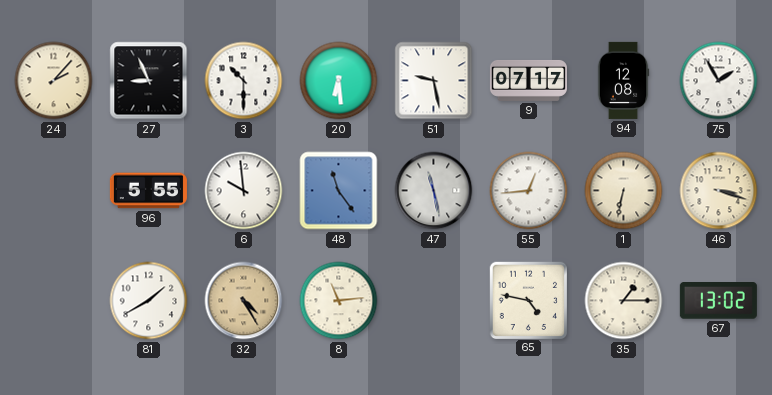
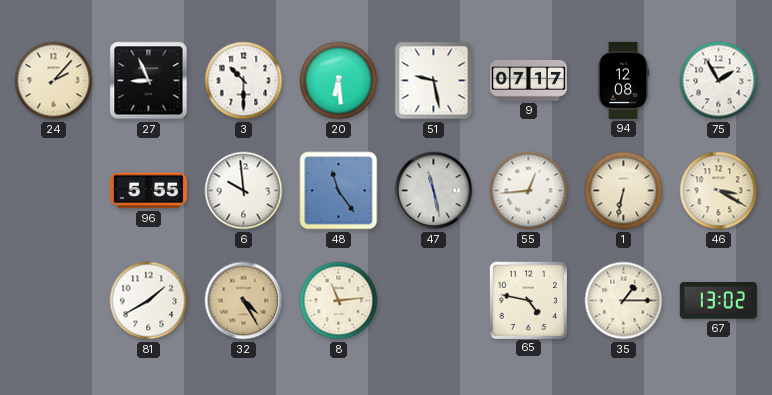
46: 3:18 -> 3:20 (719, 191)
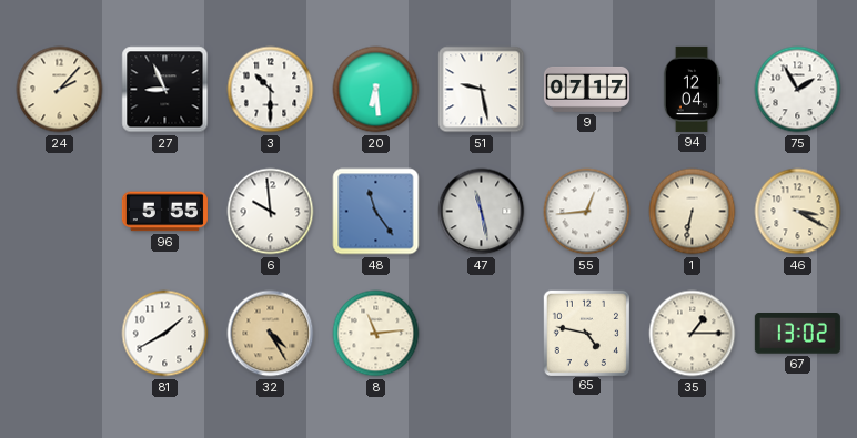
94: 12:08 -> 12:04 (692, 89)
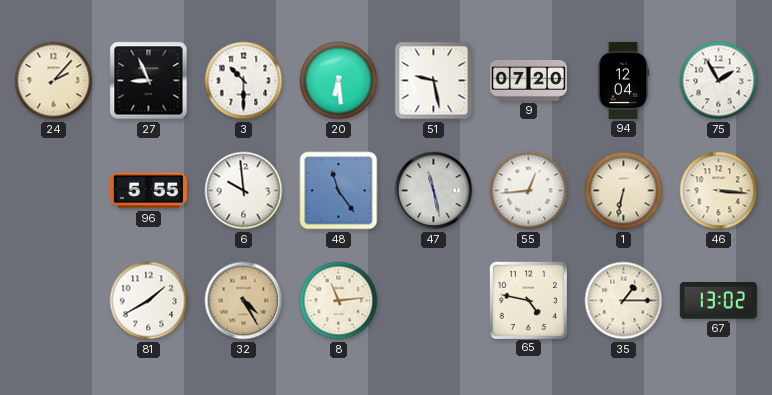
9: 07:17 -> 07:20 (528, 80)
46: 3:20 -> 3:16 (719, 191)
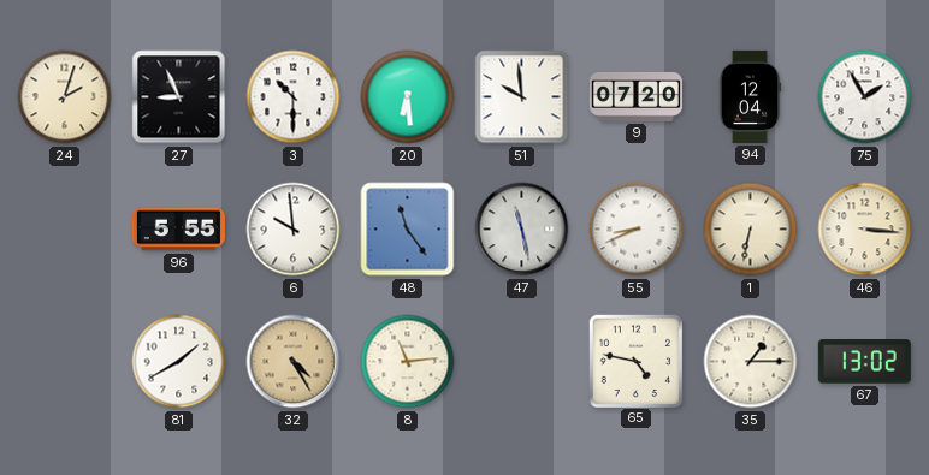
24: 2:07 -> 2:03 (65, 97)
51: 9:28 -> 9:59 (522, 97)
55: 12:44 -> 8:41 (637, 230)
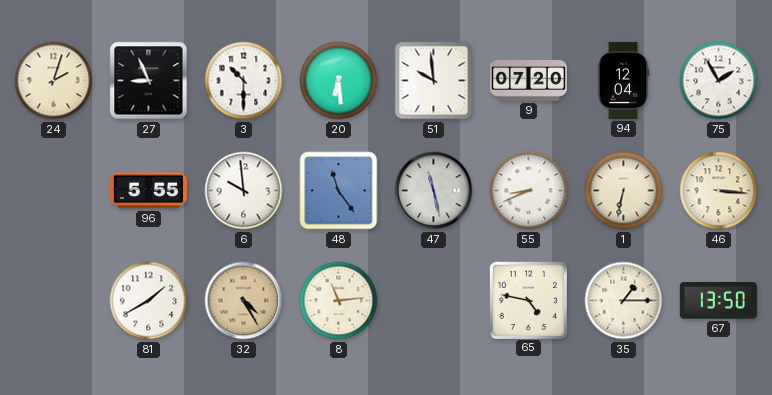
67: 13:02 -> 13:50 (718, 301)
